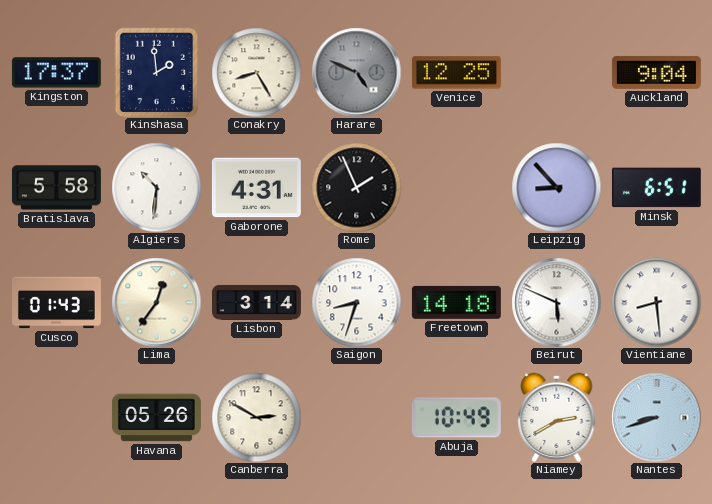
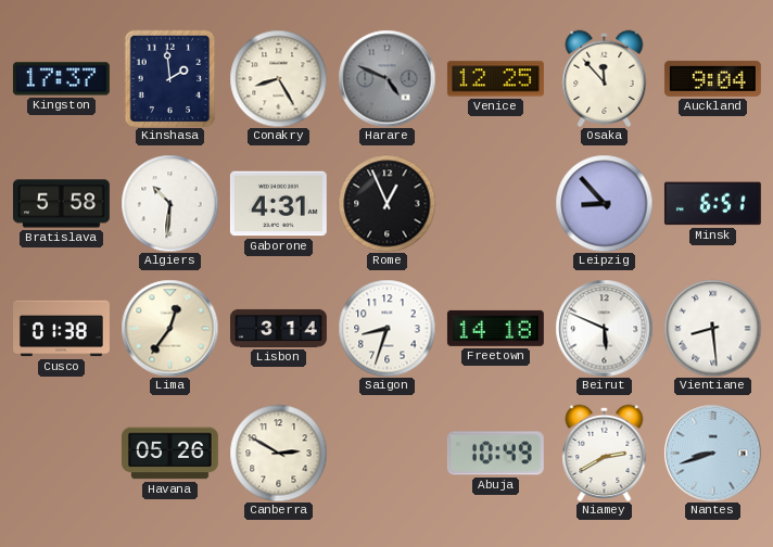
Osaka: none -> 11:53 (605, 78)
Rome: 1:56 -> 12:56 (386, 203)
Cusco: 01:43 -> 01:38 (62, 329)
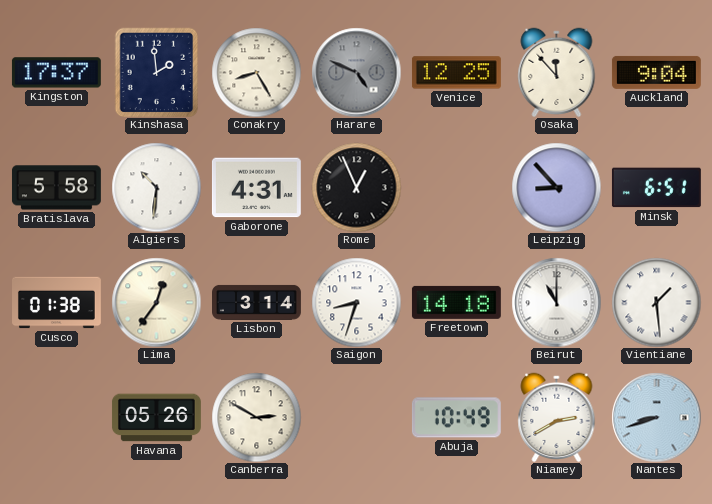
Beirut: 5:49 -> 11:00 (556, 302)
Vientiane: 8:29 -> 1:29 (656, 302)
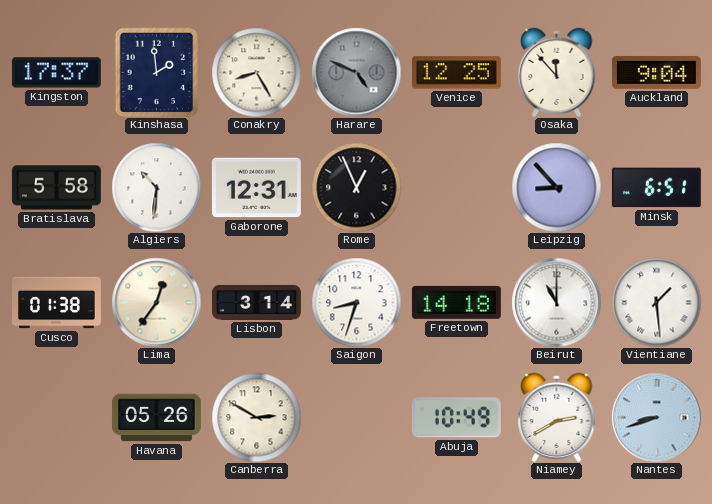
Gaborone: 4:31 -> 12:31 (256, 188)
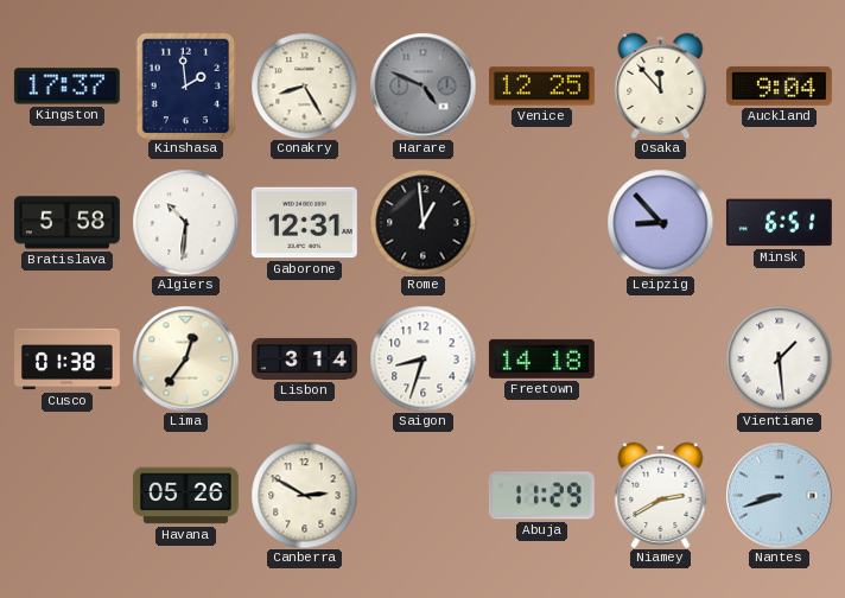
Rome: 12:56 -> 12:59 (422, 222)
Beirut: 11:00 -> none (556, 302)
Abuja: 10:49 -> 11:29 (541, 496)
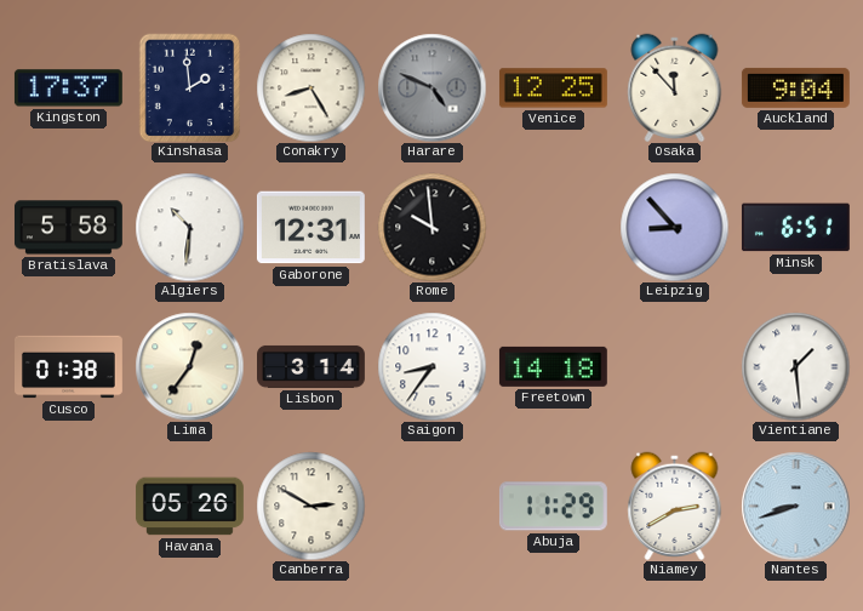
Rome: 12:59 -> 9:59 (431, 227)
Saigon: 8:33 -> 8:36 (431, 366)
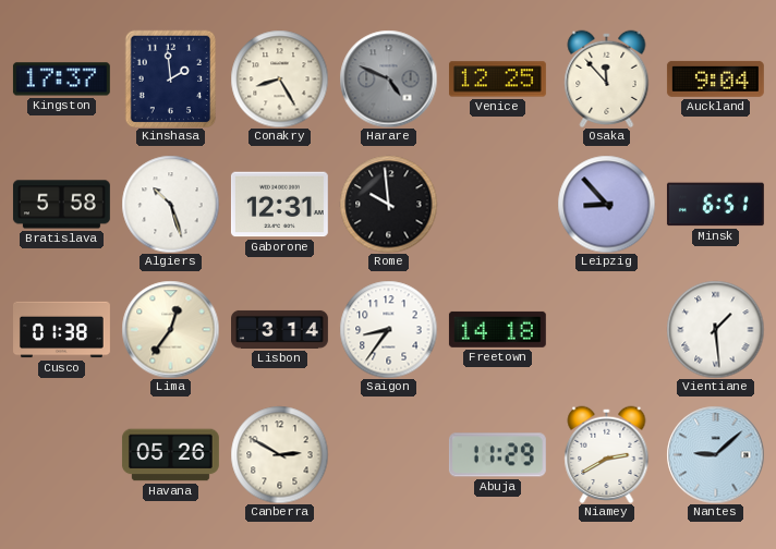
Algiers: 10:31 -> 10:27 (170, 204)
Nantes: 8:42 -> 9:08 (715, 454)
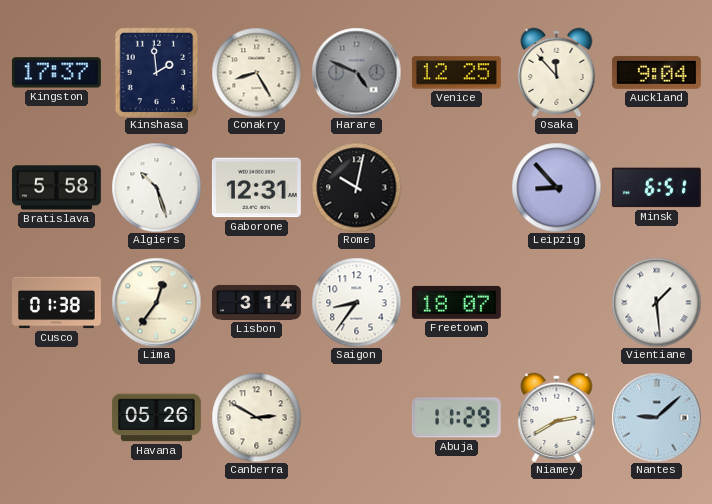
Rome: 9:59 -> 10:02 (356, 187)
Freetown: 14:18 -> 18:07 (456, 302)
